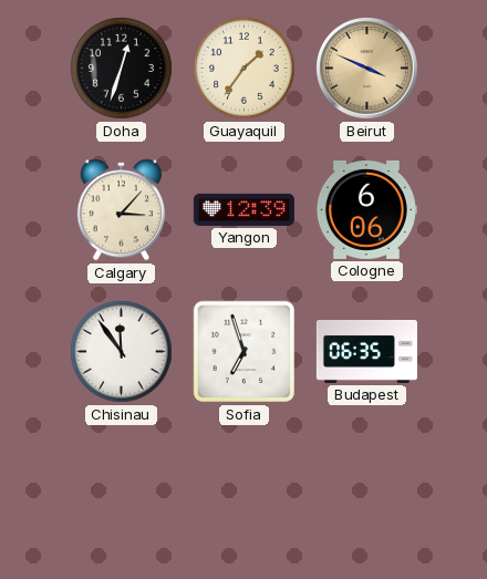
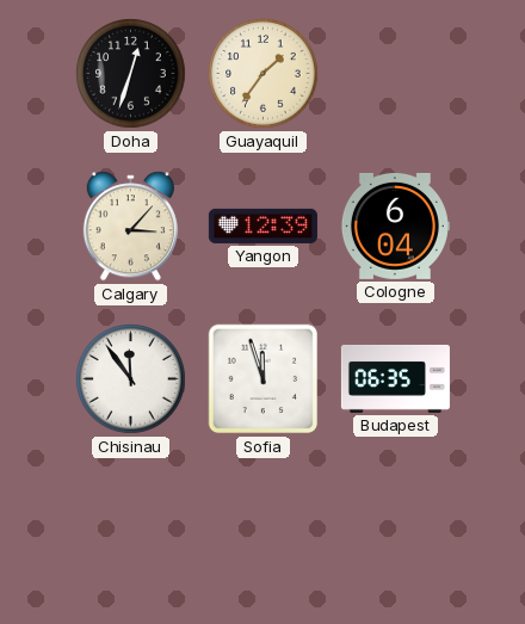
Beirut: 3:49 -> none (367, 69)
Cologne: 6:06 -> 6:04 (395, 225)
Sofia: 6:57 -> 11:57 (264, 379)
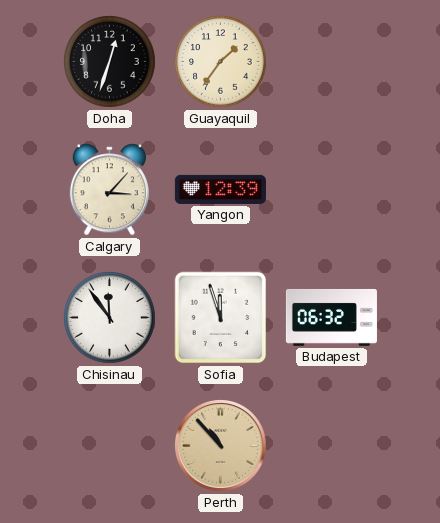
Cologne: 6:04 -> none (395, 225)
Budapest: 06:35 -> 06:32 (331, 317)
Perth: none -> 10:53 (221, 446)
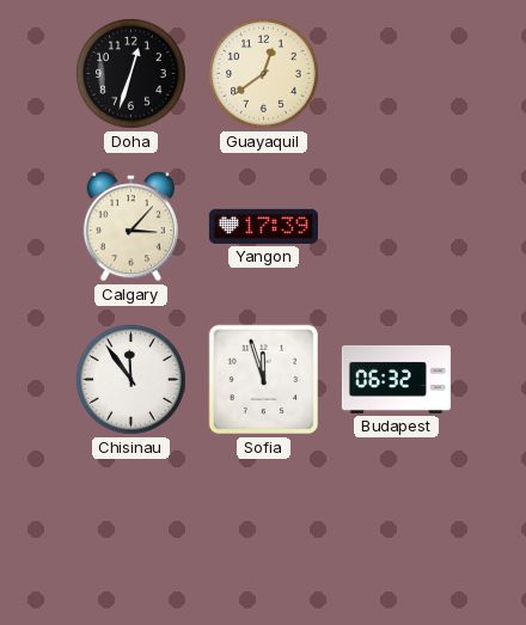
Guayaquil: 1:36 -> 12:39 (264, 74)
Yangon: 12:39 -> 17:39 (263, 226)
Perth: 10:53 -> none (221, 446)
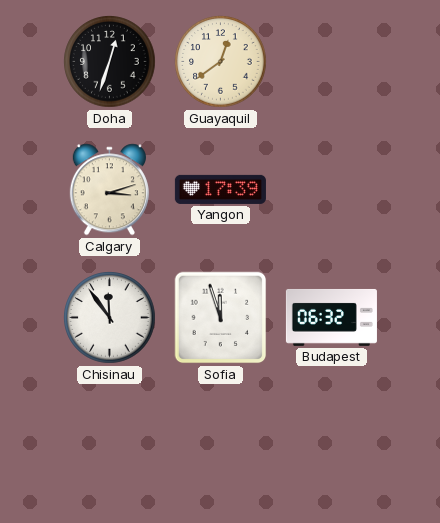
Calgary: 3:07 -> 3:12 (109, 190)
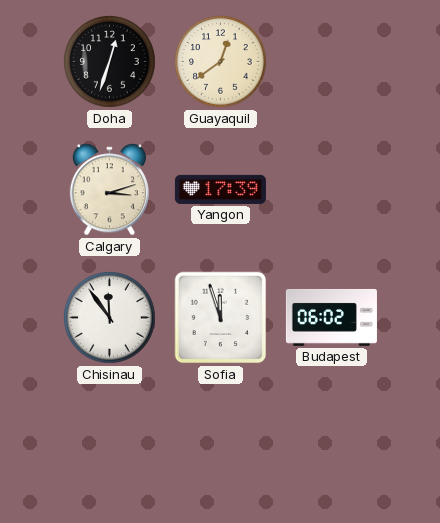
Budapest: 06:32 -> 06:02 (331, 317)
